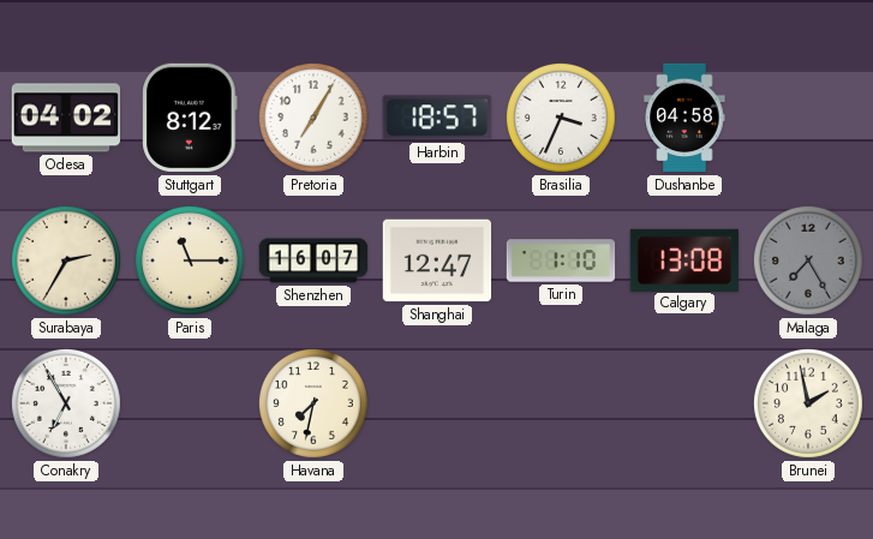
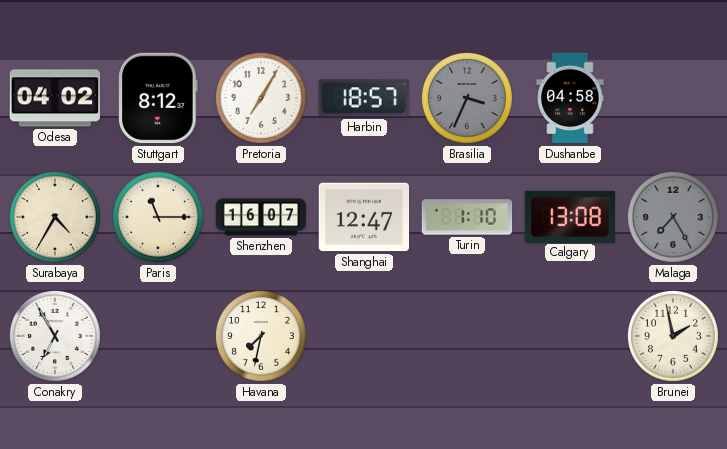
Brasilia dial: white -> grey (467, 98)
Surabaya: 2:35 -> 4:35 (55, 217)
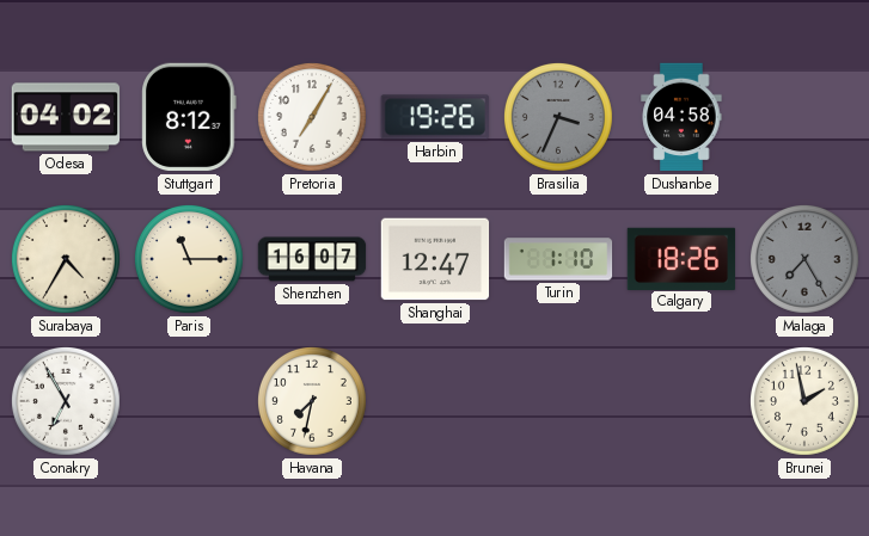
Harbin: 18:57 -> 19:26 (435, 117)
Calgary: 13:08 -> 18:26 (681, 258)
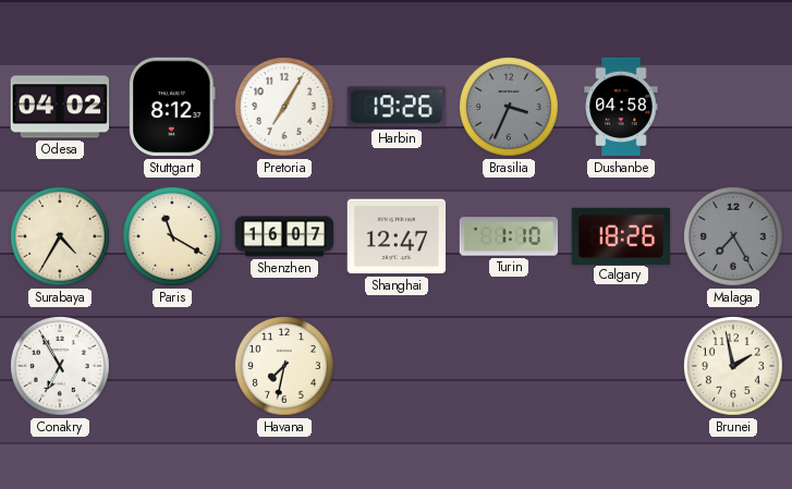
Paris: 11:15 -> 11:20 (172, 236)
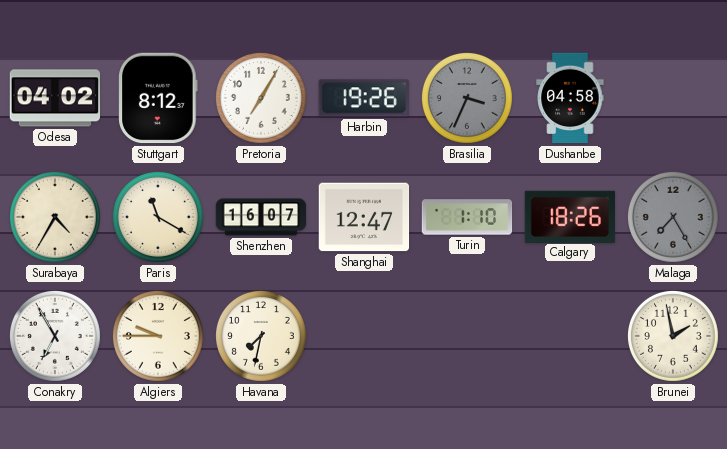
Algiers: none -> 9:45 (158, 336)
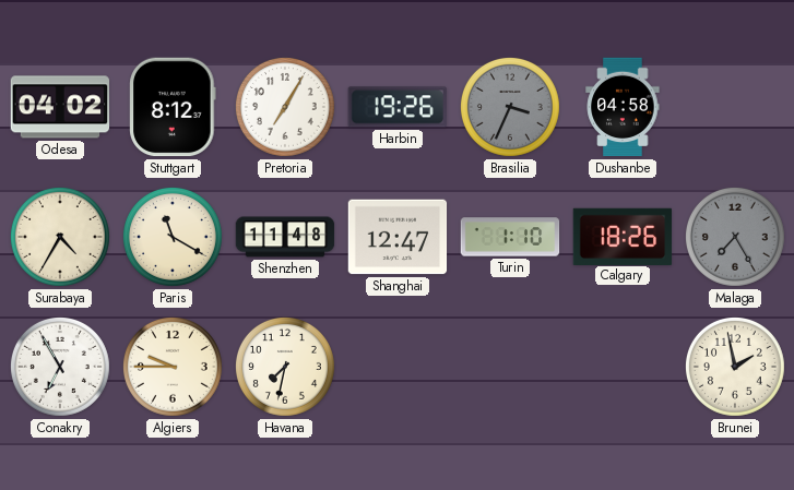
Shenzhen: 16:07 -> 11:48 (285, 237)
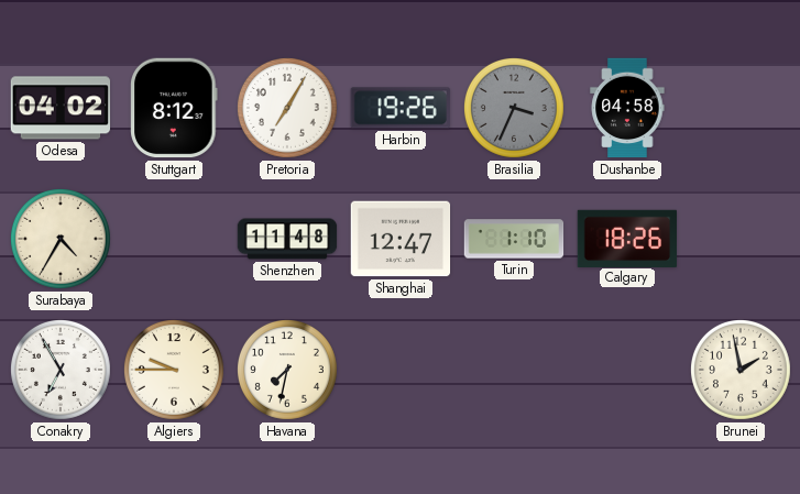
Paris: 11:20 -> none (173, 237)
Malaga: 7:25 -> none (735, 237)
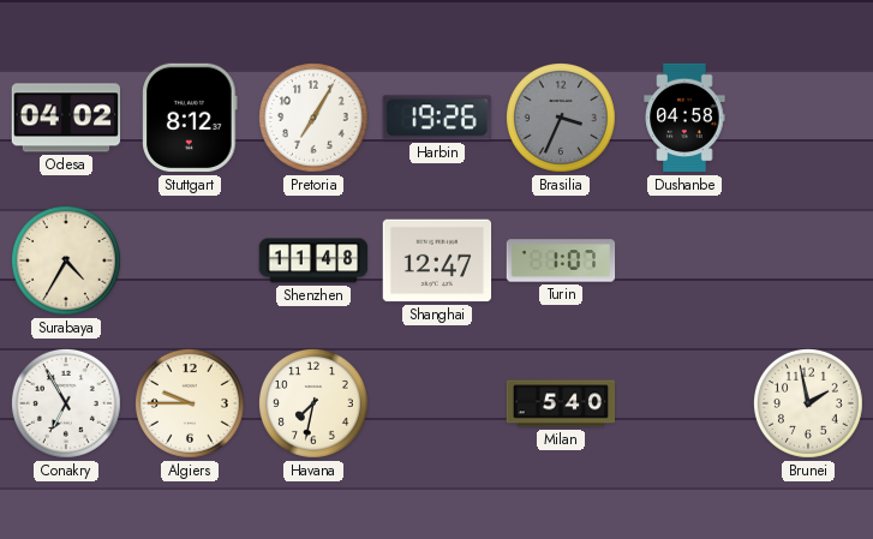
Turin: 1:10 -> 1:07 (561, 260)
Calgary: 18:26 -> none (627, 238)
Milan: none -> 5:40 (561, 403)
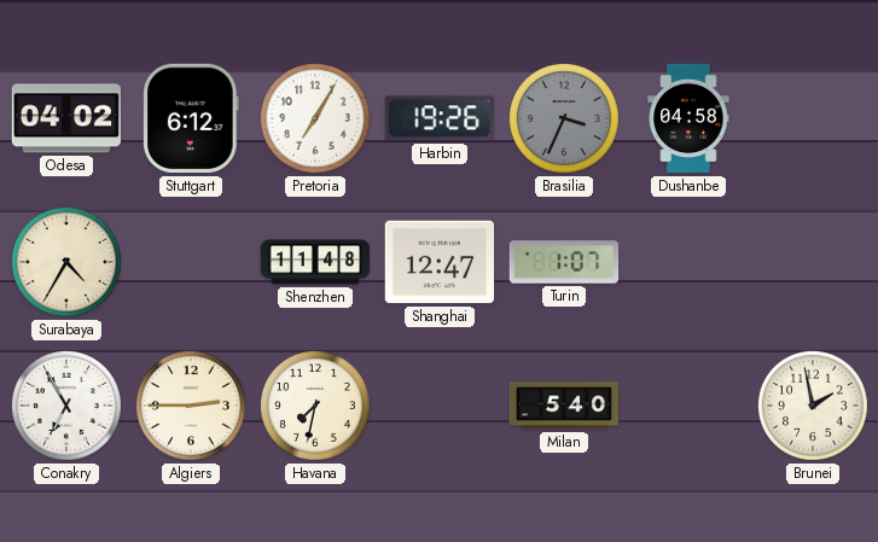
Stuttgart: 8:12 -> 6:12 (191, 118)
Algiers: 9:45 -> 2:45 (191, 406)
